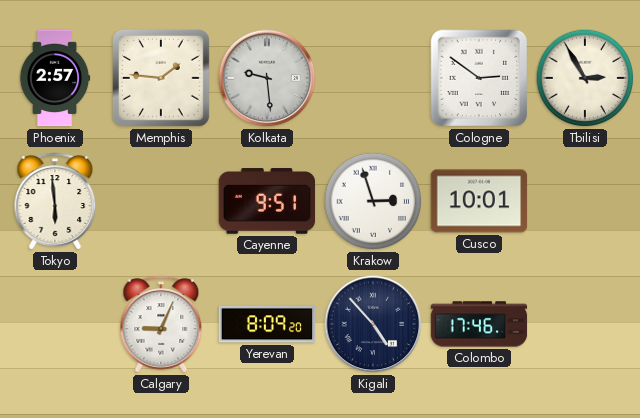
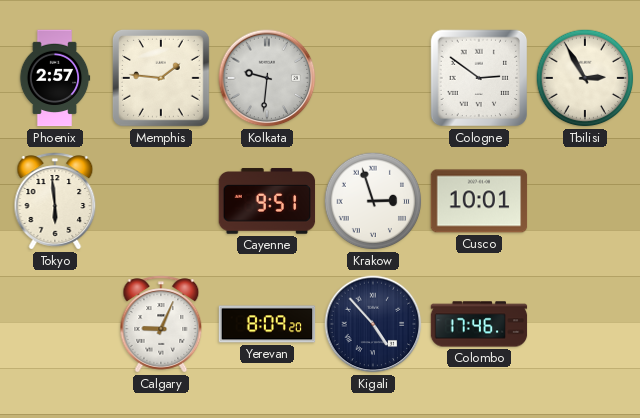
Kolkata: 9:29 -> 9:31 (267, 78)
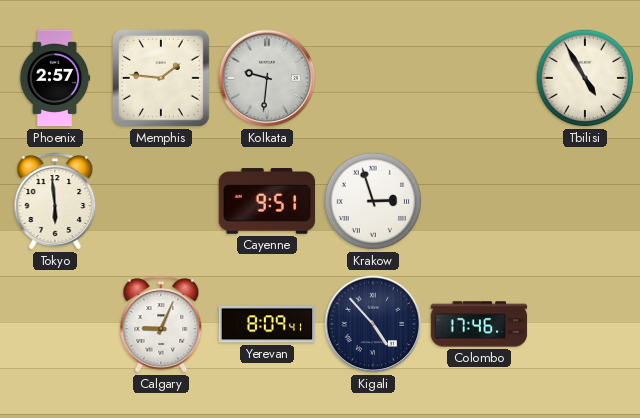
Cologne: 2:51 -> none (479, 78)
Tbilisi: 2:55 -> 4:55 (585, 78)
Cusco: 10:01 -> none (479, 201)
Yerevan: 8:09:20 -> 8:09:41 (267, 324)
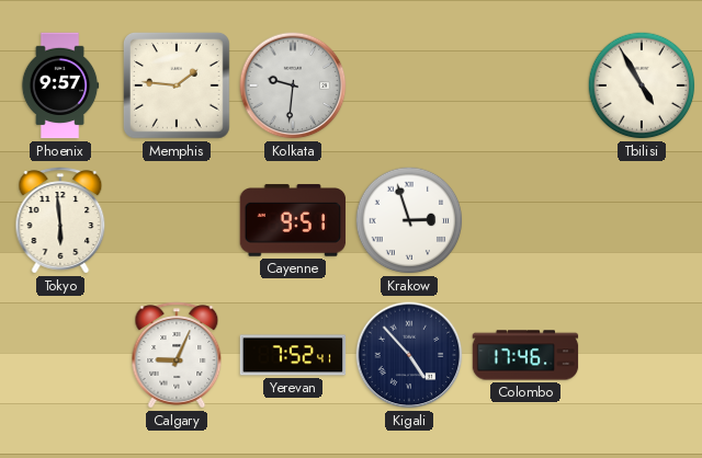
Phoenix: 2:57 -> 9:57 (60, 85)
Yerevan: 8:09 -> 7:52 (293, 355)
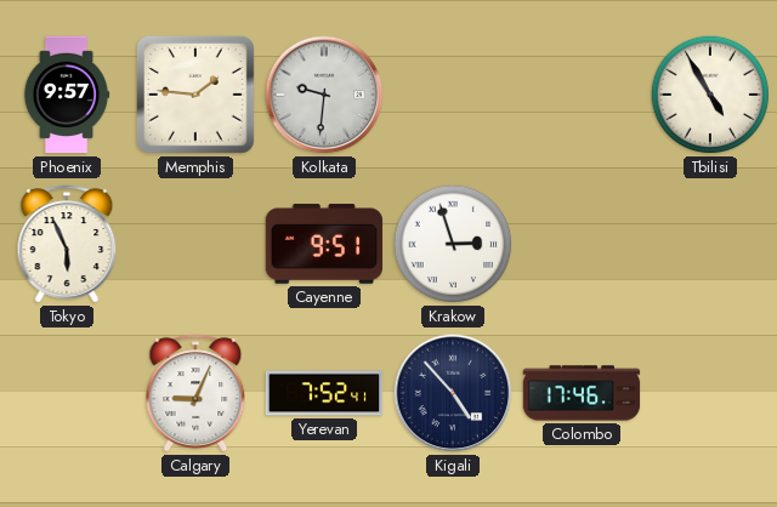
Tokyo: 5:59 -> 5:56 (67, 244)
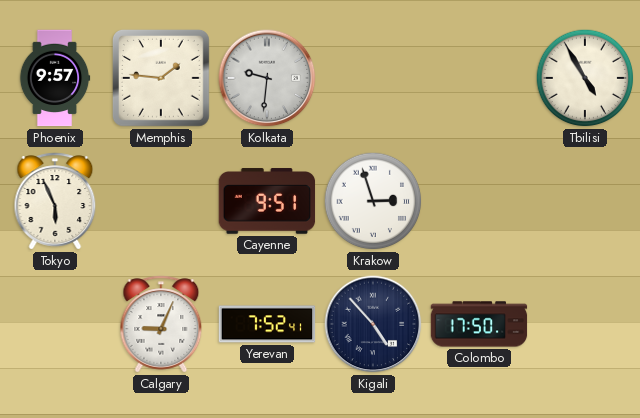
Colombo: 17:46 -> 17:50 (479, 324)
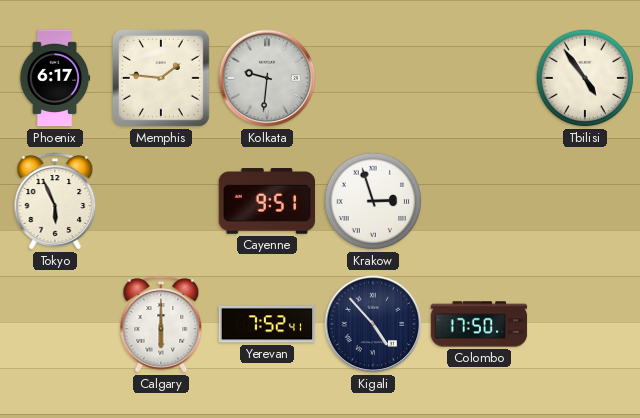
Phoenix: 9:57 -> 6:17 (55, 78)
Tbilisi: 4:55 -> 4:54 (585, 78)
Calgary: 9:04 -> 6:00 (161, 324)
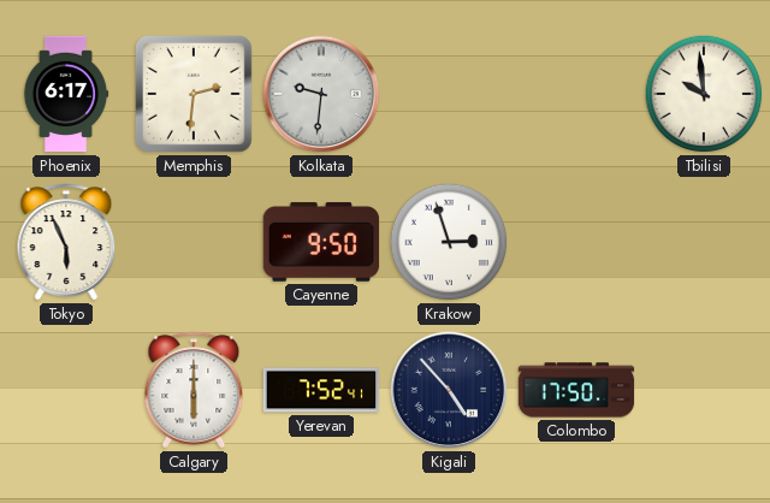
Memphis: 1:46 -> 2:31 (194, 94)
Tbilisi: 4:54 -> 9:59 (704, 94)
Cayenne: 9:51 -> 9:50 (321, 242)
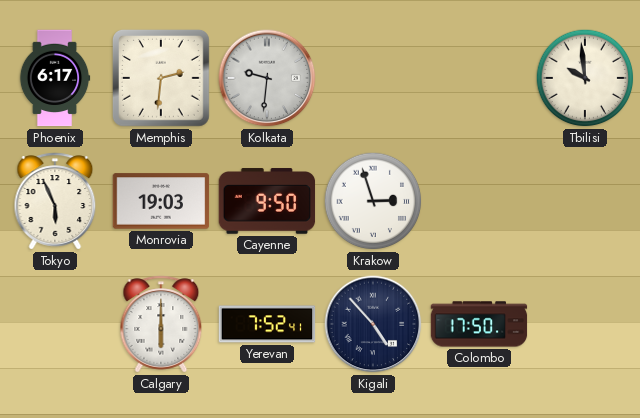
Monrovia: none -> 19:03 (161, 201)
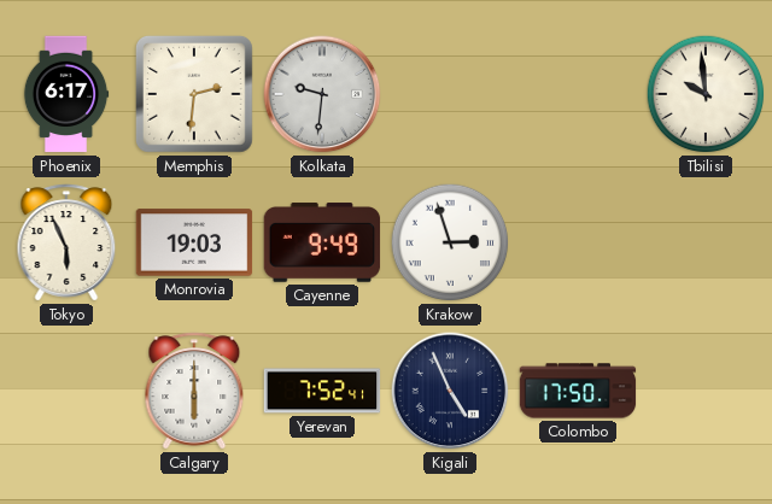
Cayenne: 9:50 -> 9:49 (322, 242)
Kigali: 4:53 -> 4:56 (450, 391)
